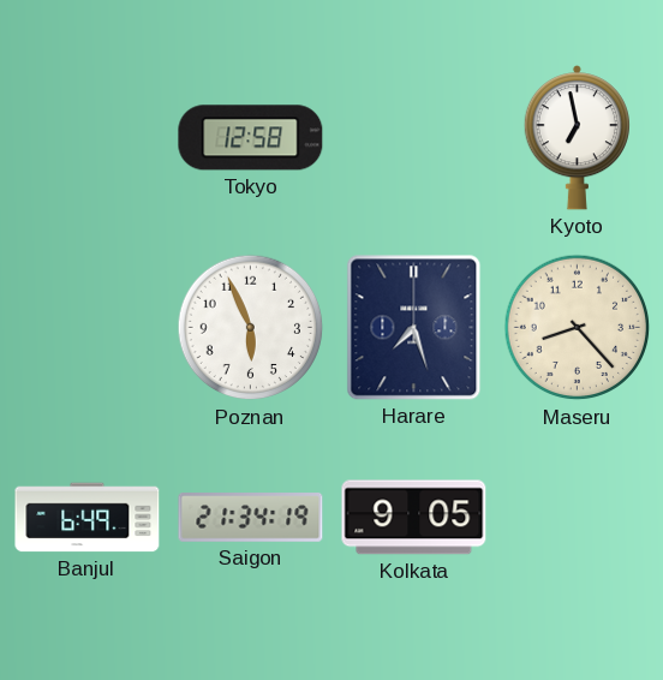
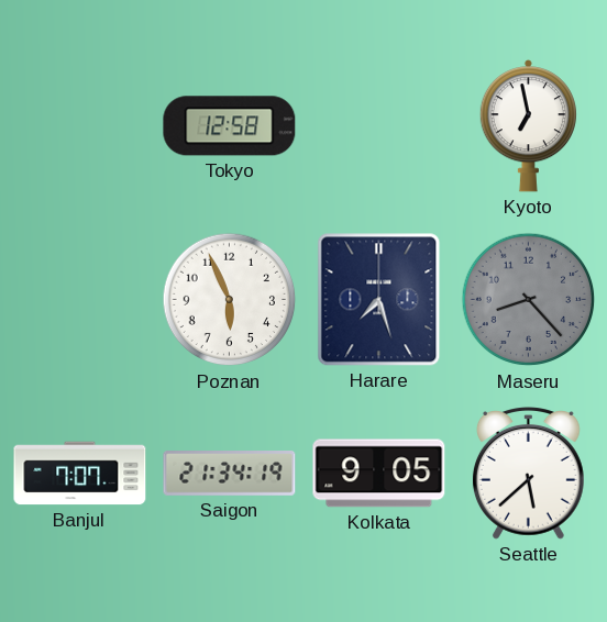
Maseru dial: cream -> grey (529, 300)
Banjul: 6:49 -> 7:07 (80, 474)
Seattle: none -> 5:38 (528, 474)
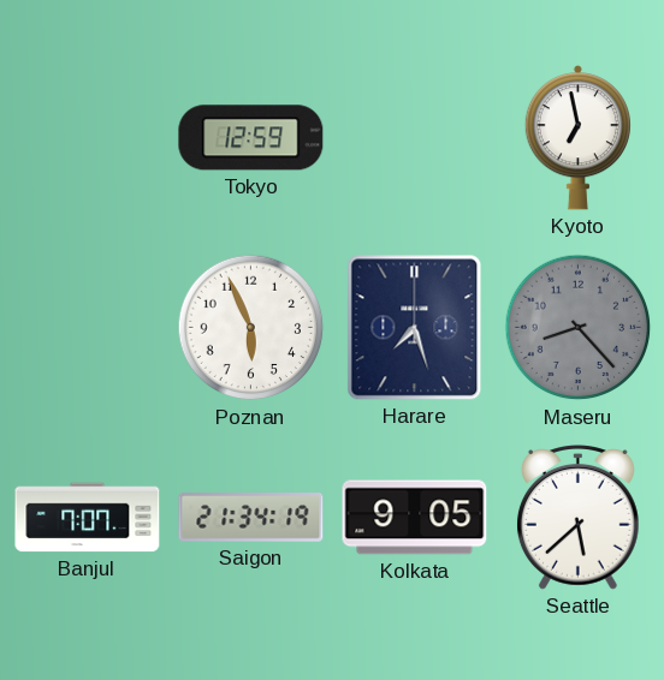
Tokyo: 12:58 -> 12:59 (251, 138)
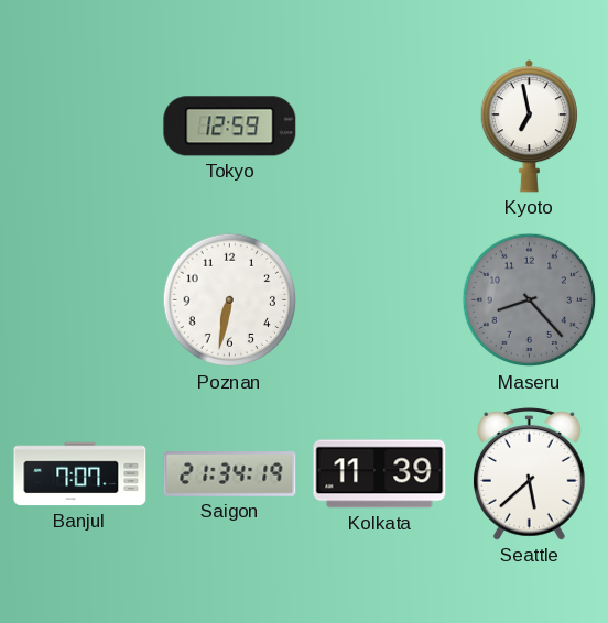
Poznan: 5:56 -> 6:32 (230, 300)
Harare: 7:27 -> none (415, 328)
Kolkata: 9:05 -> 11:39 (380, 474)
